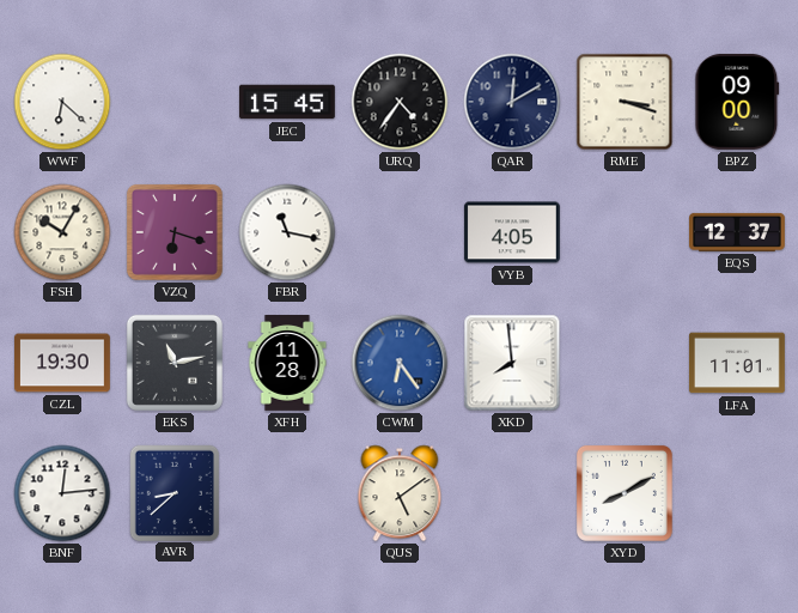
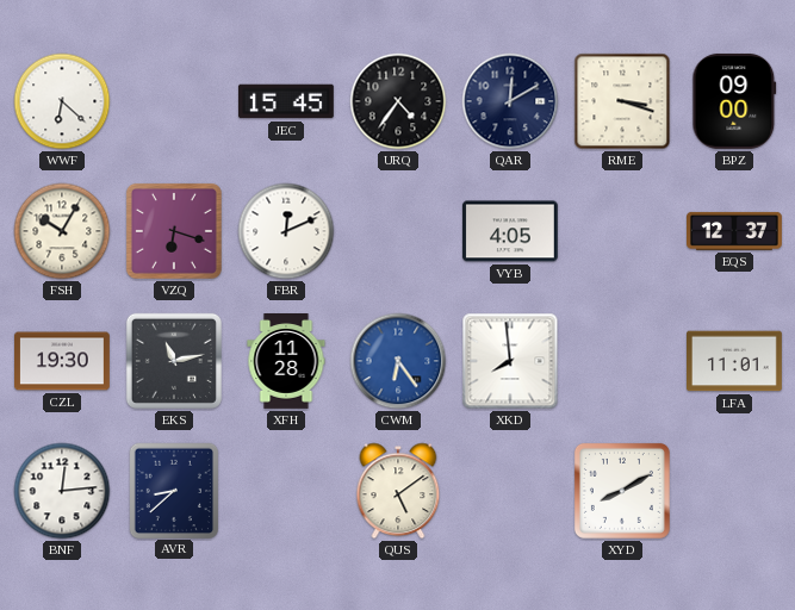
FBR: 11:17 -> 12:11 (286, 231)
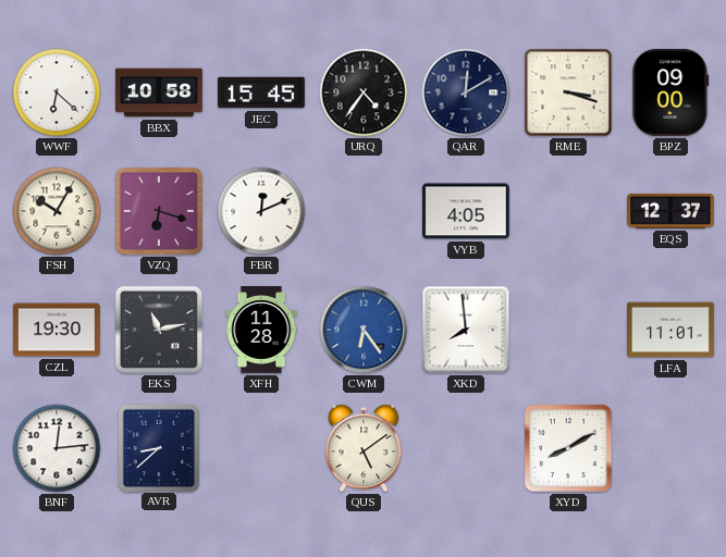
BBX: none -> 10:58 (160, 92)
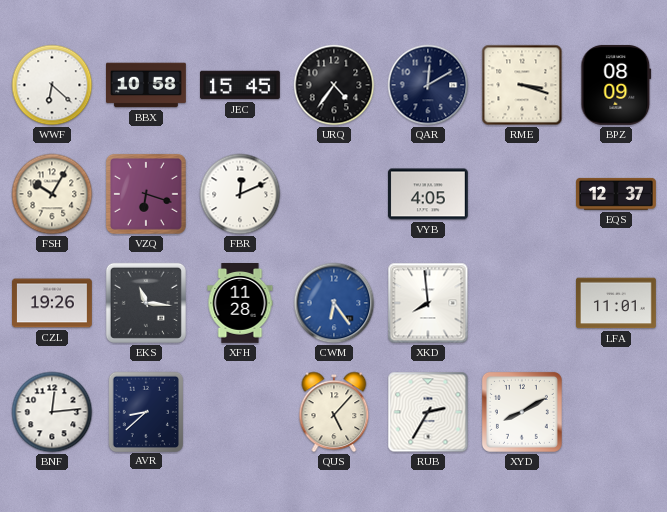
BPZ: 09:00 -> 08:09 (616, 85)
CZL: 19:30 -> 19:26 (53, 303)
EKS: 11:13 -> 11:16 (146, 303)
QUS: 5:09 -> 5:07 (334, 412)
RUB: none -> 2:35 (428, 412)
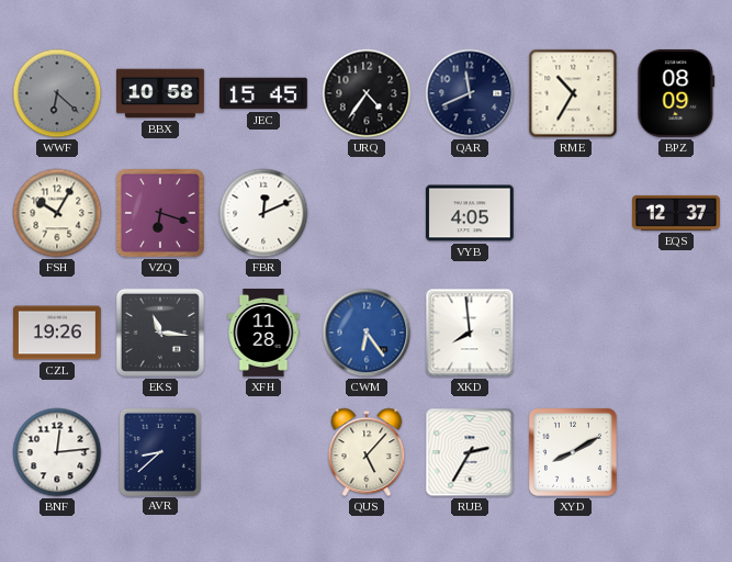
WWF dial: white -> grey (57, 93)
QAR: 12:10 -> 11:41 (470, 93)
RME: 3:18 -> 10:35 (573, 93)
LFA: 11:01 -> none (617, 303)
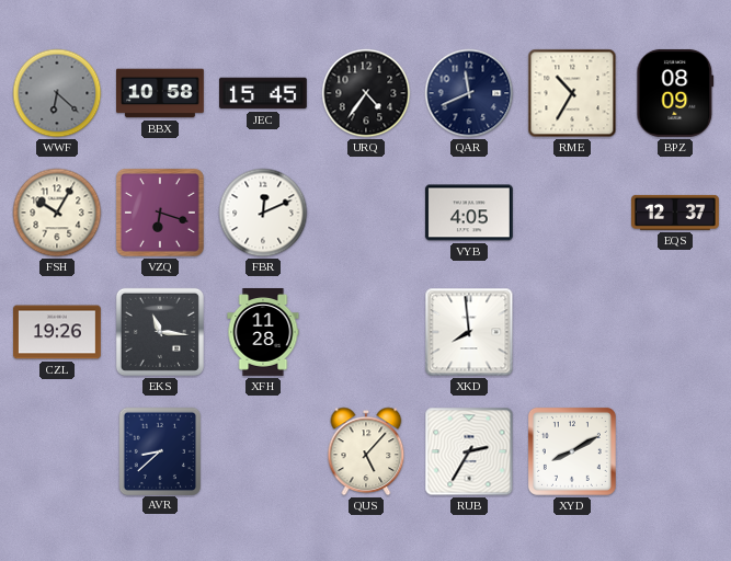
CWM: 6:24 -> none (367, 333)
BNF: 12:14 -> none (57, 452)
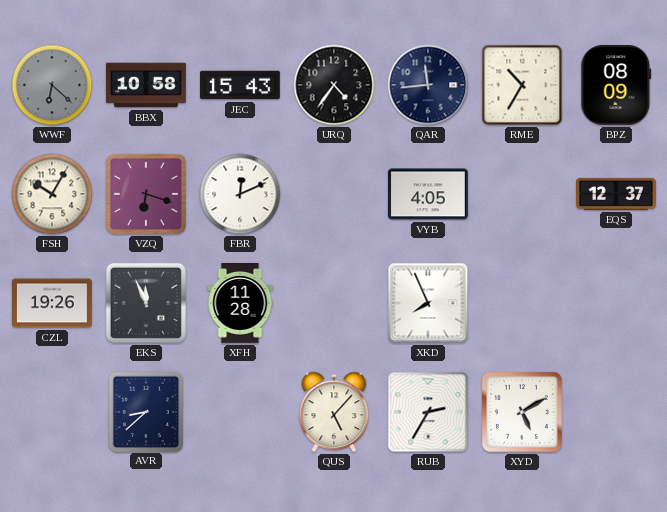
JEC: 15:45 -> 15:43 (241, 85)
QAR: 11:41 -> 11:44 (428, 85)
EKS: 11:16 -> 11:56 (146, 303)
XKD: 7:59 -> 7:56 (428, 303)
XYD: 8:10 -> 5:10 (522, 412)
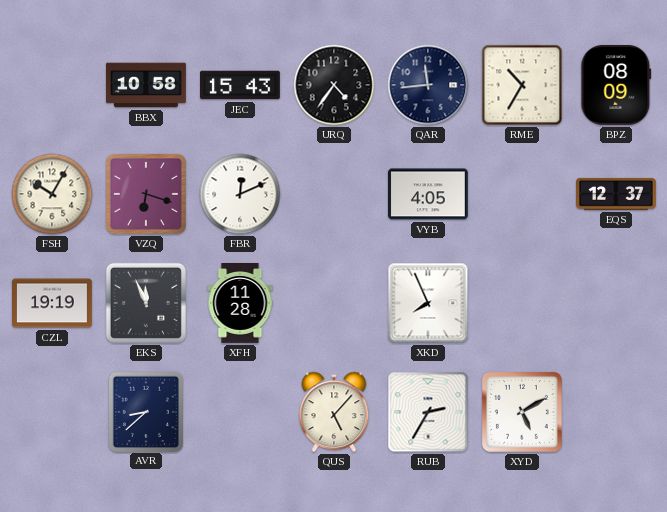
WWF: 6:22 -> none (52, 85)
CZL: 19:26 -> 19:19 (53, 303)
